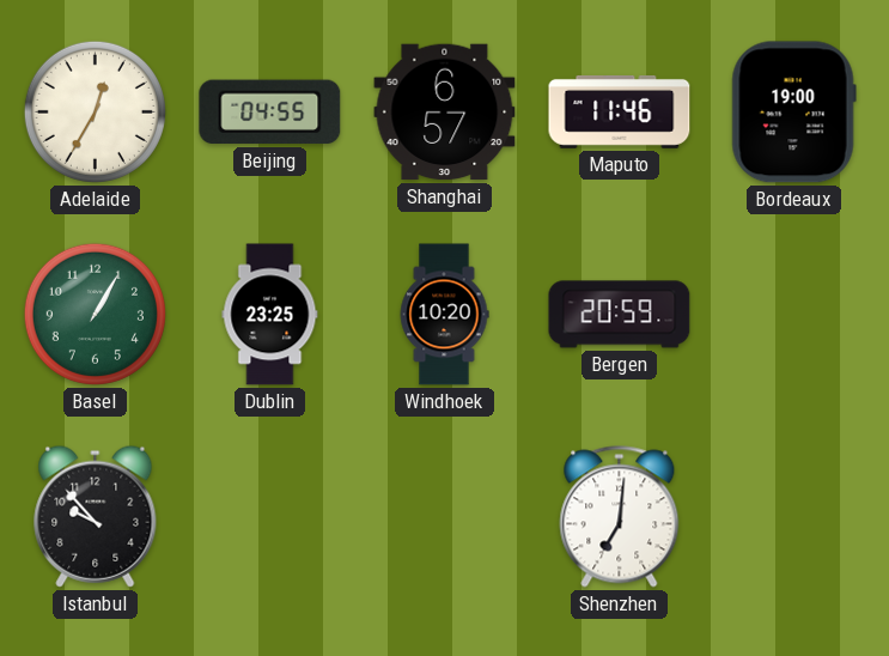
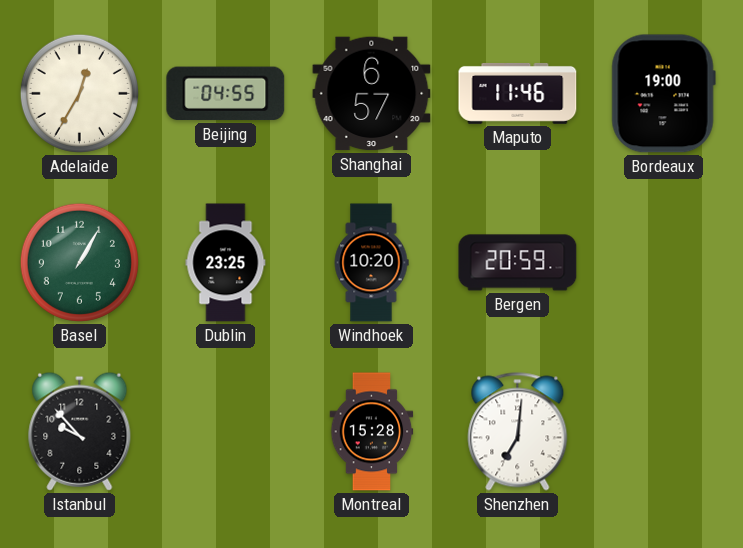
Montreal: none -> 15:28 (372, 432)
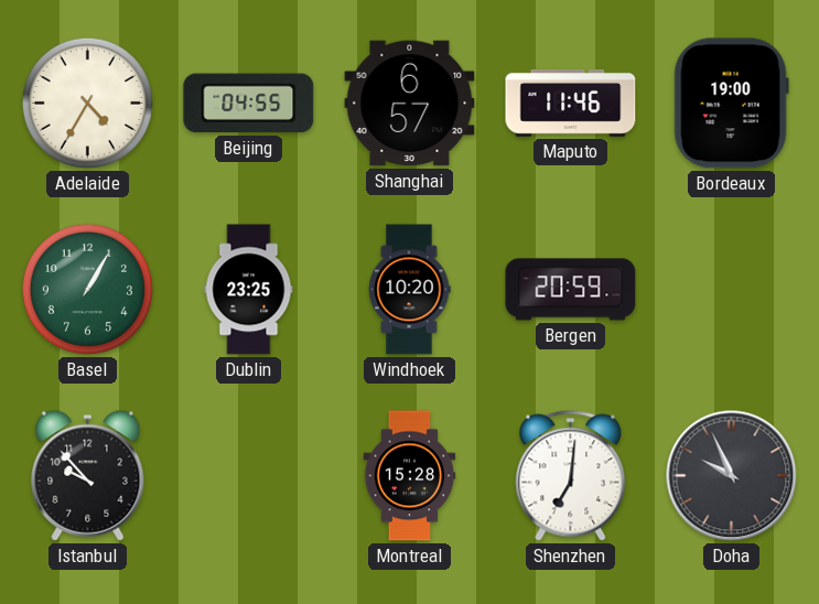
Adelaide: 12:35 -> 4:35 (87, 103)
Doha: none -> 9:56 (732, 476)
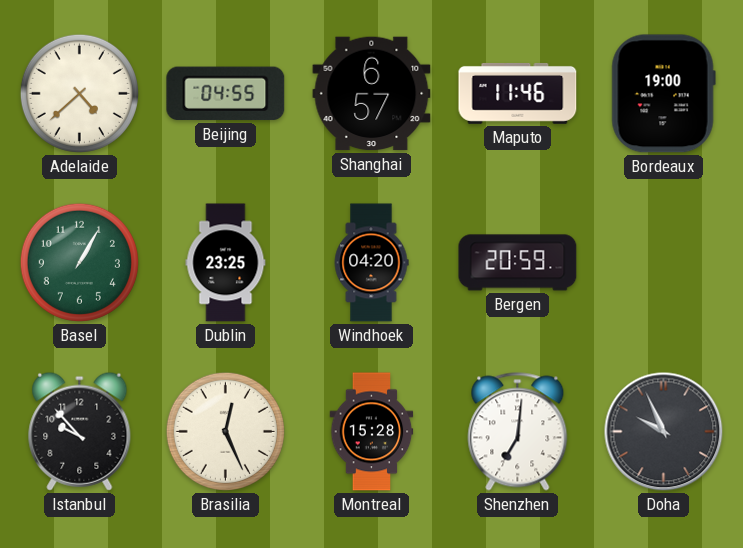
Adelaide: 4:35 -> 4:38 (79, 93)
Windhoek: 10:20 -> 04:20 (371, 263)
Brasilia: none -> 12:26 (225, 431)
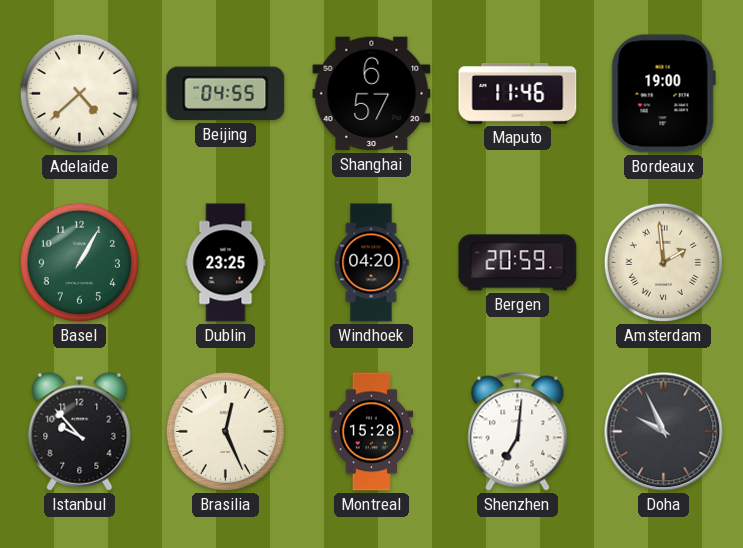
Amsterdam: none -> 1:59 (663, 262)
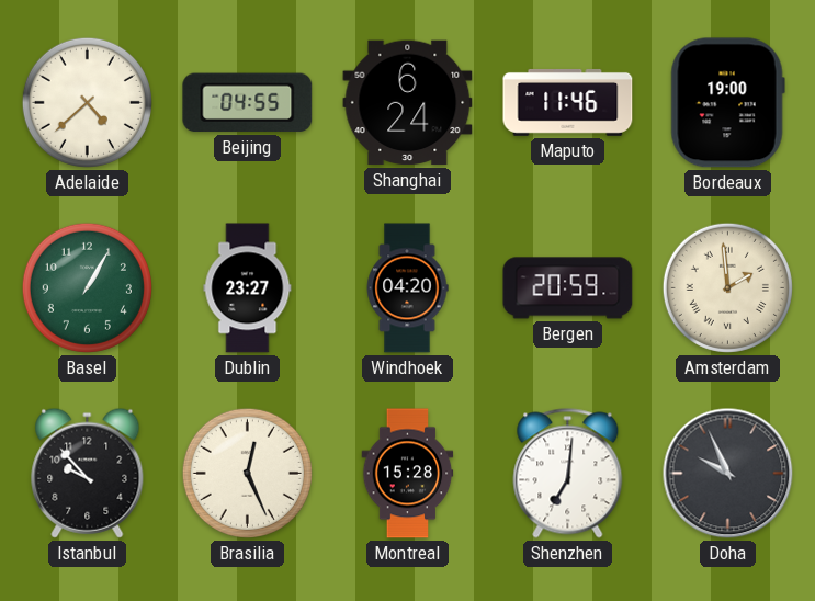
Shanghai: 6:57 -> 6:24 (408, 103)
Dublin: 23:25 -> 23:27 (248, 288)
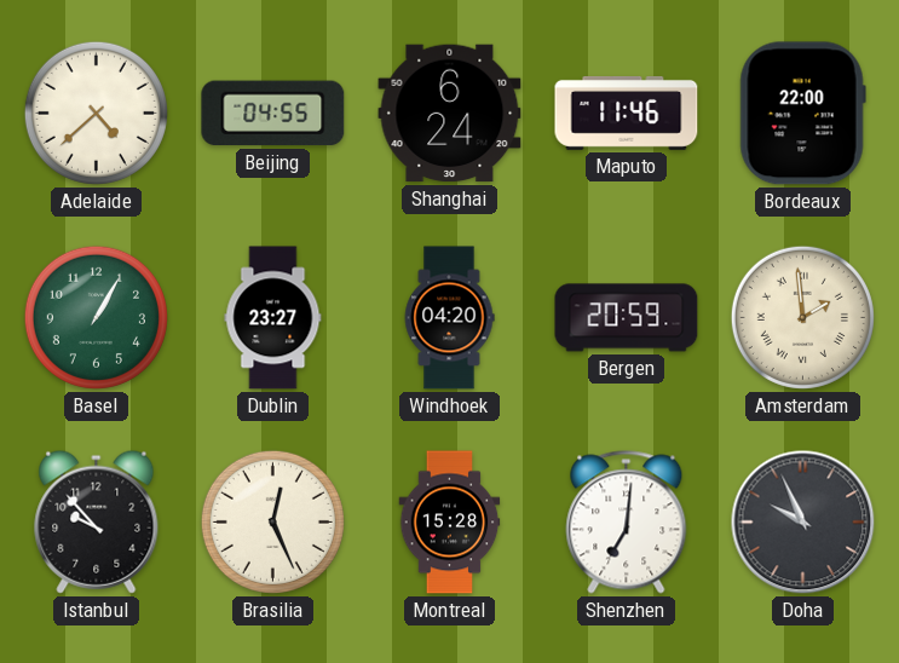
Bordeaux: 19:00 -> 22:00 (802, 114)
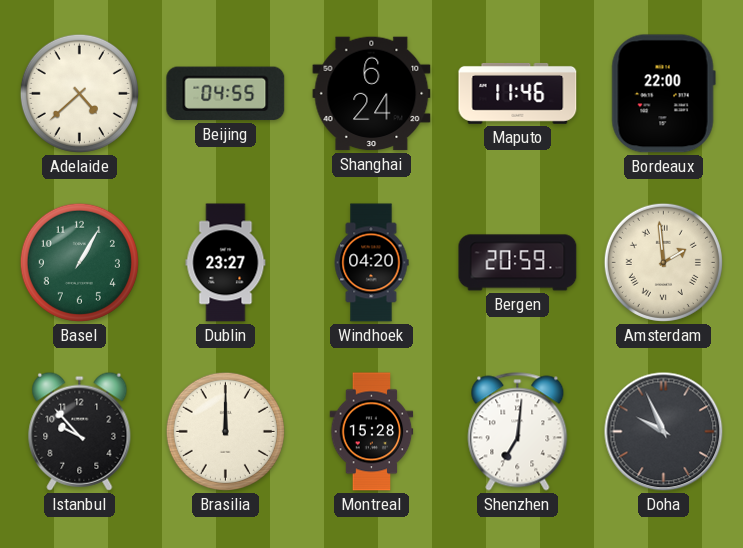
Brasilia: 12:26 -> 12:00 (225, 431)
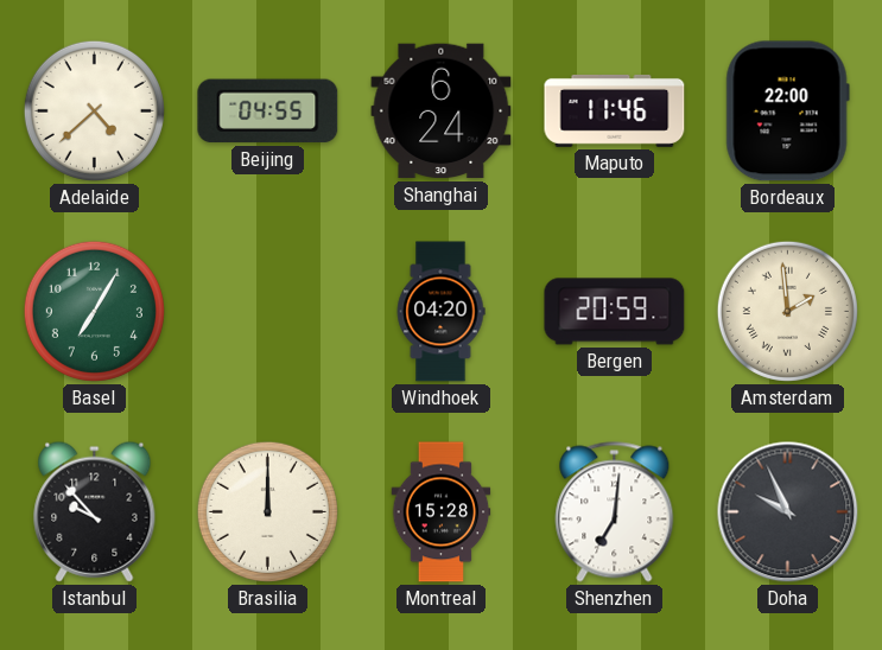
Basel: 1:05 -> 7:05 (94, 311)
Dublin: 23:27 -> none (226, 263)
